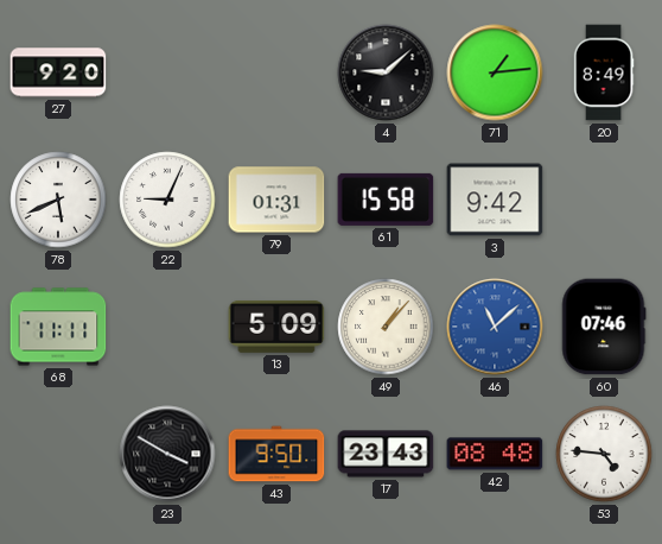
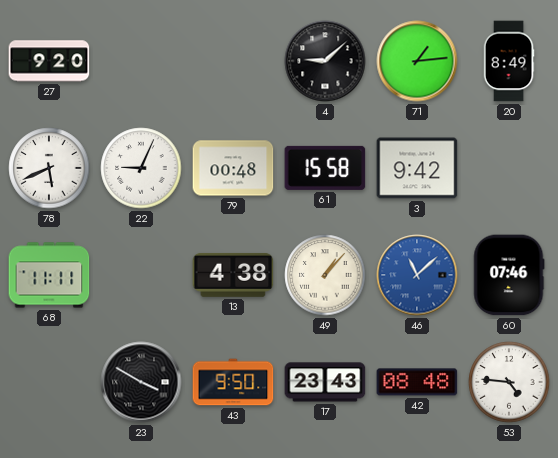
79: 01:31 -> 00:48 (233, 168)
13: 5:09 -> 4:38 (233, 275)
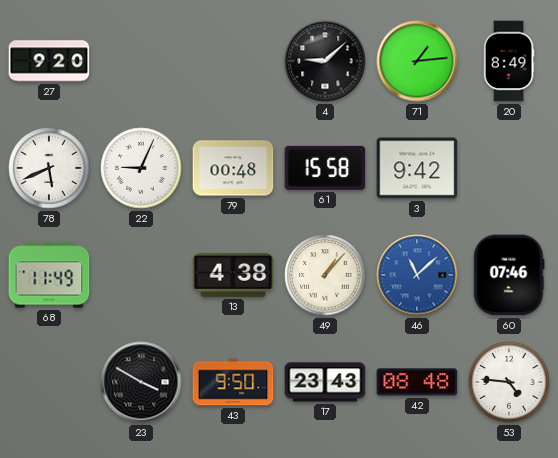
68: 11:11 -> 11:49 (49, 275)
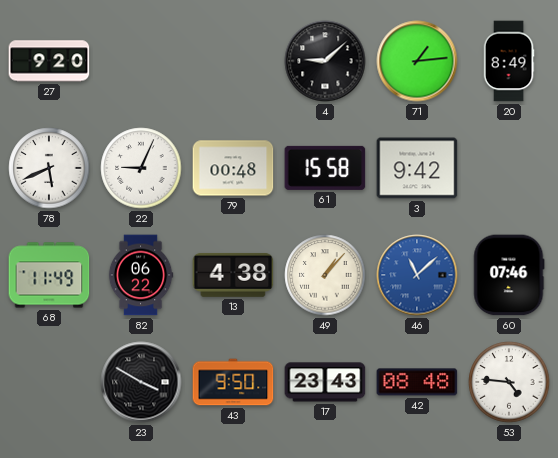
82: none -> 06:22 (141, 275)
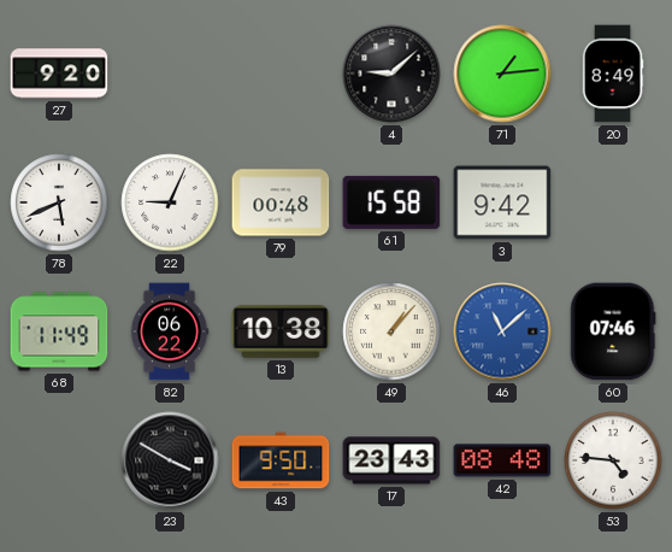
13: 4:38 -> 10:38 (281, 331)
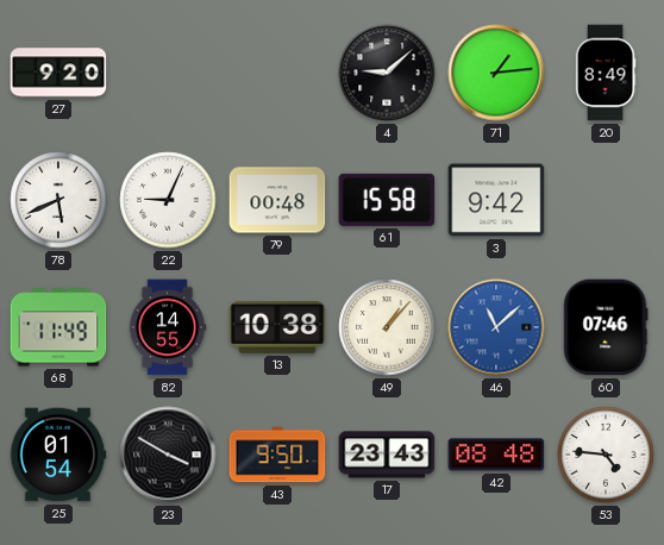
82: 06:22 -> 14:55 (168, 327)
25: none -> 01:54 (58, 455)
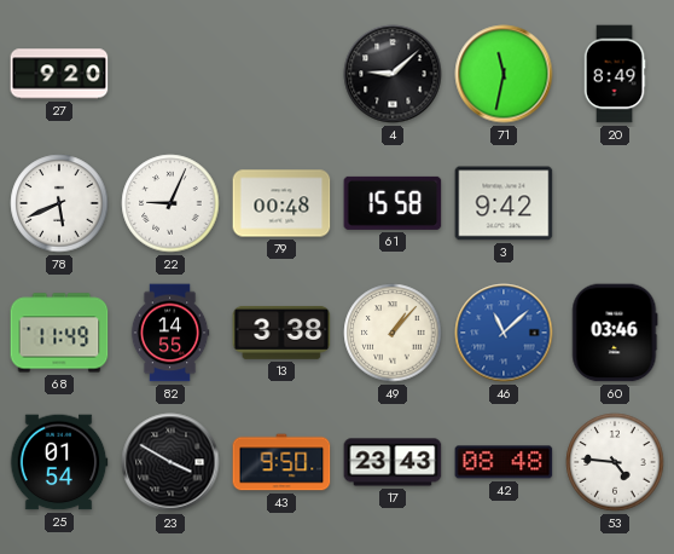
71: 1:14 -> 11:32 (504, 74)
13: 10:38 -> 3:38 (281, 333)
60: 07:46 -> 03:46 (615, 333)
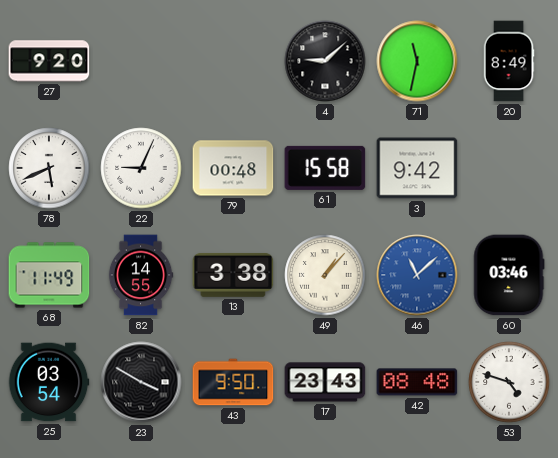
25: 01:54 -> 03:54 (49, 382)
53: 4:46 -> 4:48 (509, 382)
